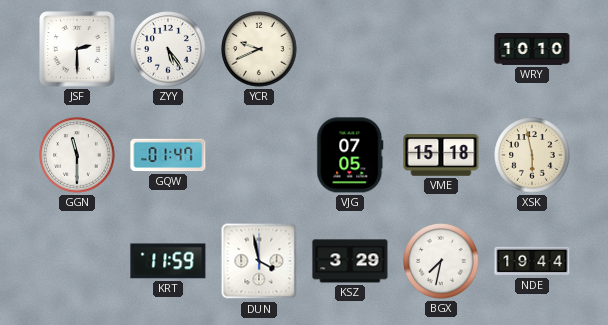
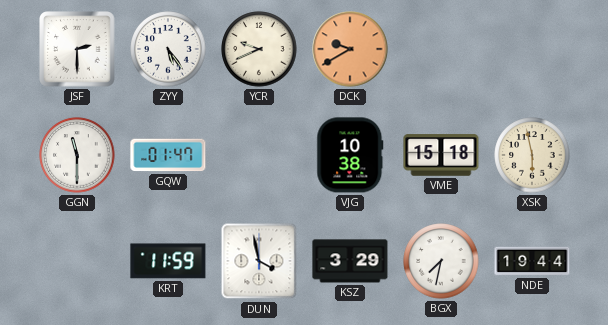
DCK: none -> 9:40 (350, 49)
WRY: 10:10 -> none (532, 50)
VJG: 07:05 -> 10:38 (350, 155)
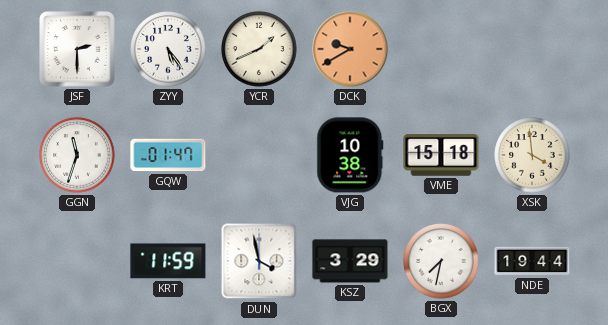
YCR: 9:41 -> 1:41 (259, 49)
GGN: 11:30 -> 11:33 (77, 155)
XSK: 5:58 -> 3:59 (532, 155)
